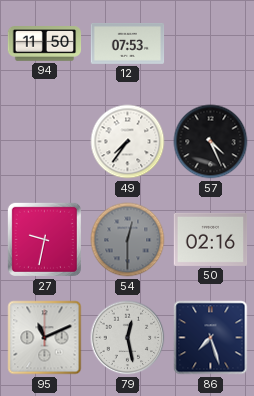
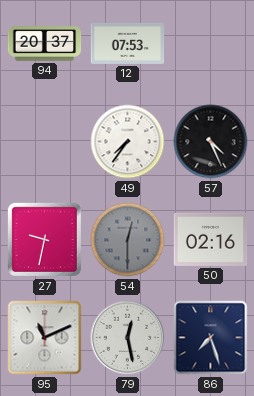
94: 11:50 -> 20:37 (45, 44)
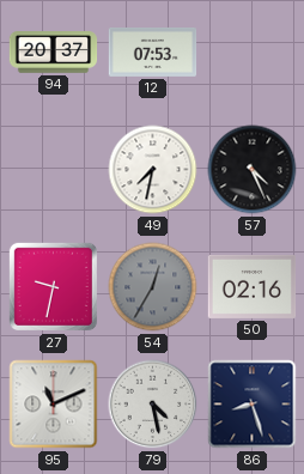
49: 7:36 -> 7:32 (153, 170)
54: 12:30 -> 12:35 (153, 287)
79: 12:28 -> 4:28 (153, 405)
86: 7:27 -> 8:27 (253, 405)
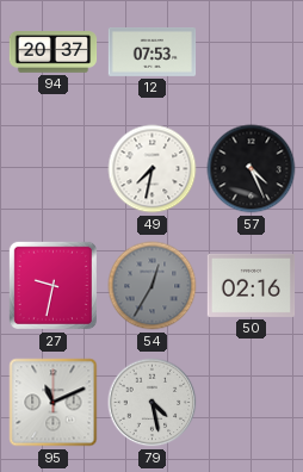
86: 8:27 -> none (253, 405)
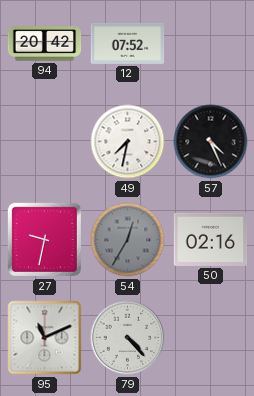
94: 20:37 -> 20:42 (45, 44)
12: 07:53 -> 07:52 (128, 43)
79: 4:28 -> 4:23 (128, 338)
